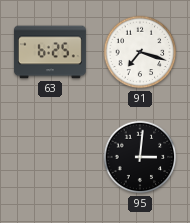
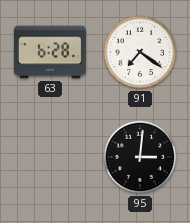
63: 6:25 -> 6:28 (50, 52)
91: 7:18 -> 7:21 (140, 52)
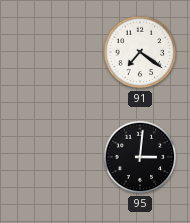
63: 6:28 -> none (50, 52)
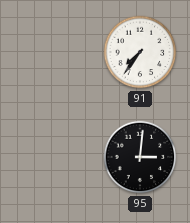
91: 7:21 -> 7:36 (140, 52)
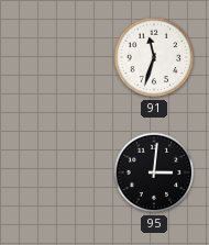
91: 7:36 -> 11:33 (154, 57)
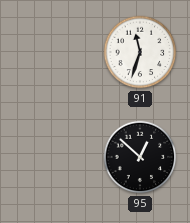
95: 3:01 -> 12:52 (140, 157)
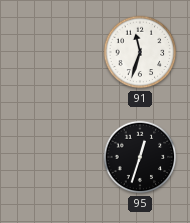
95: 12:52 -> 12:33 (140, 157)
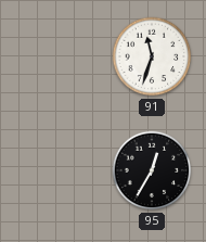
95: 12:33 -> 12:35 (152, 170)
